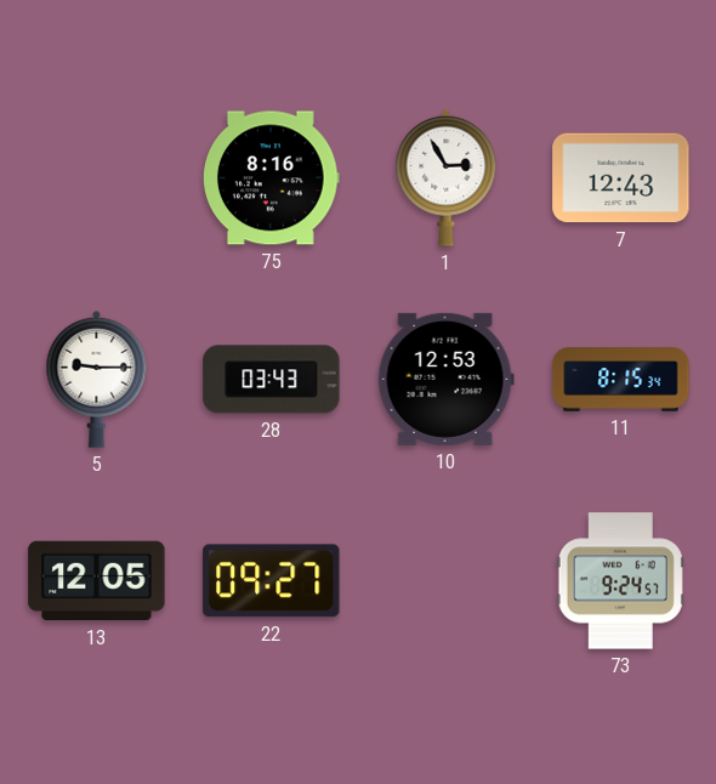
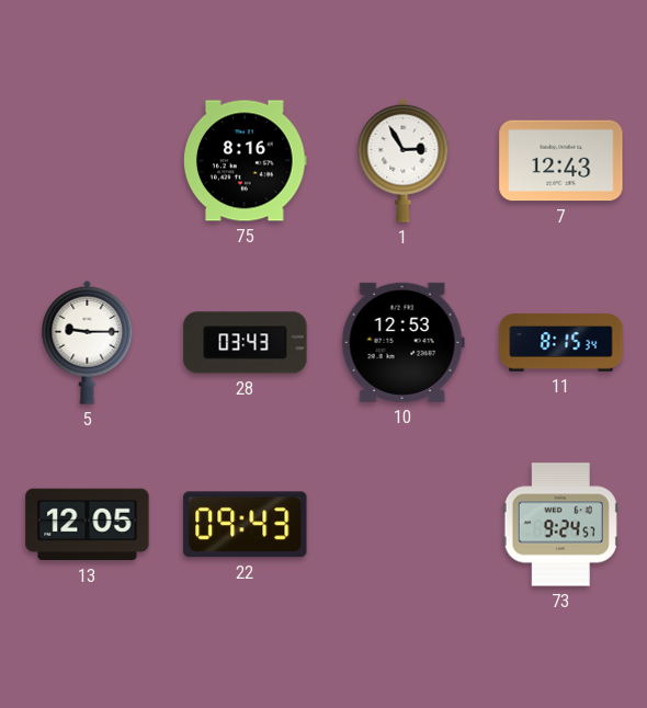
22: 09:27 -> 09:43 (246, 525)
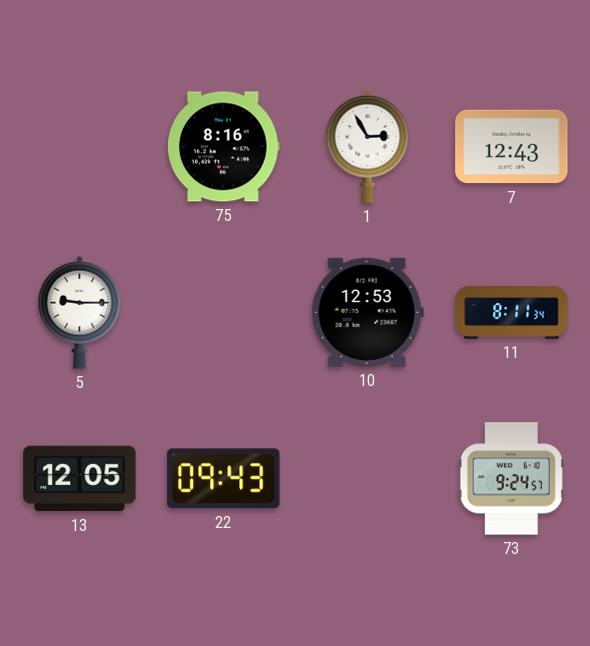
28: 03:43 -> none (246, 343)
11: 8:15 -> 8:11 (512, 313)
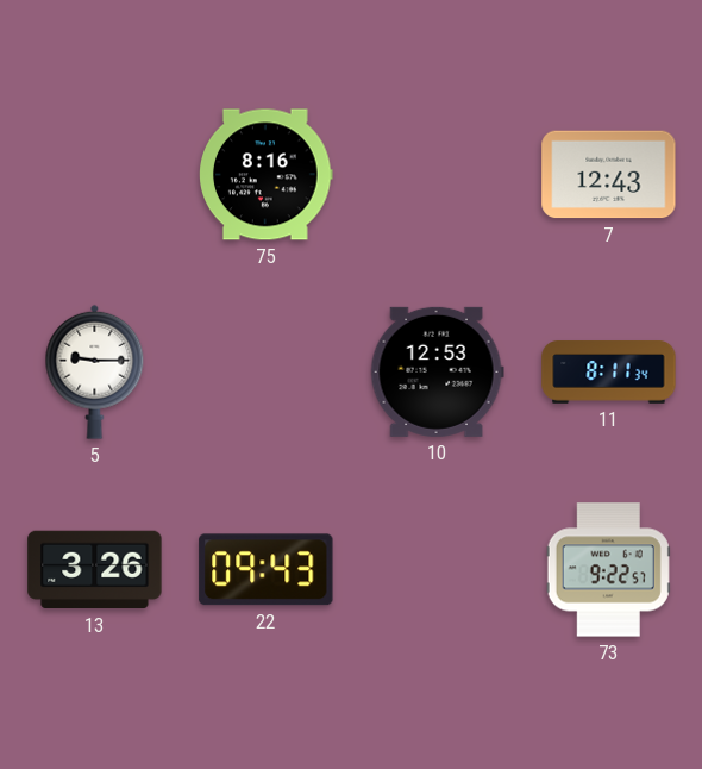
1: 2:55 -> none (368, 146)
13: 12:05 -> 3:26 (95, 570)
73: 9:24 -> 9:22 (608, 570)
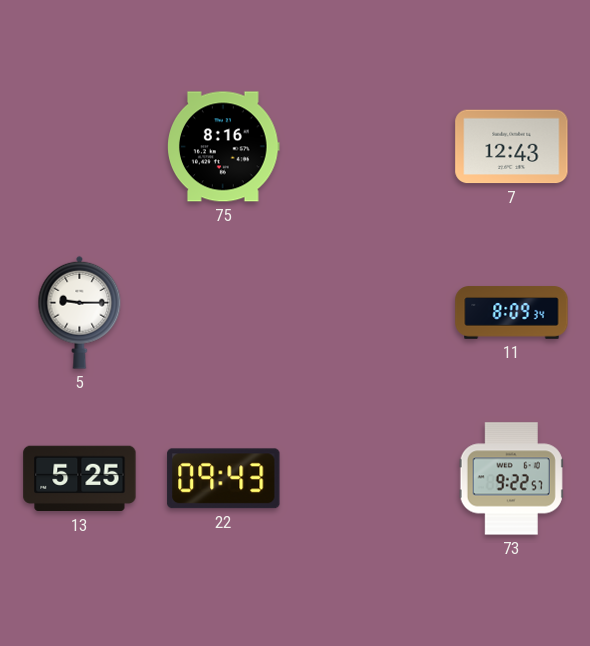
10: 12:53 -> none (437, 371)
11: 8:11 -> 8:09 (512, 313)
13: 3:26 -> 5:25 (80, 479)
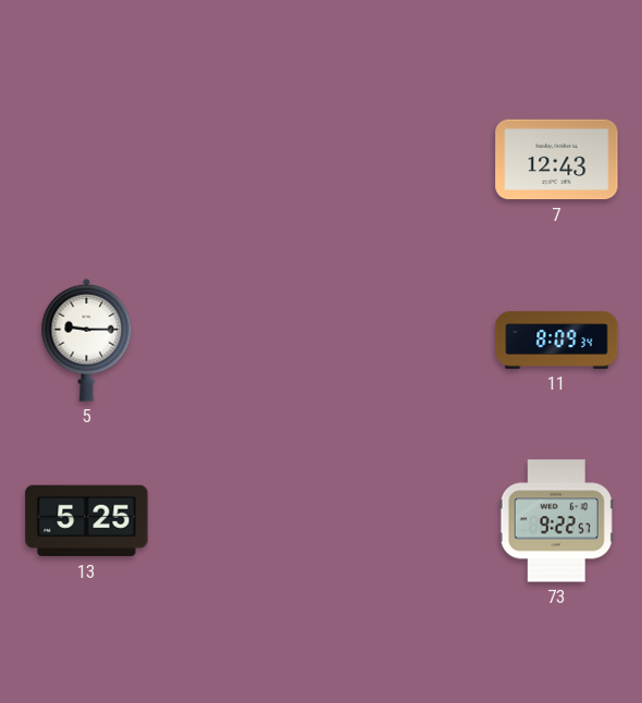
75: 8:16 -> none (224, 147)
22: 09:43 -> none (224, 479)
